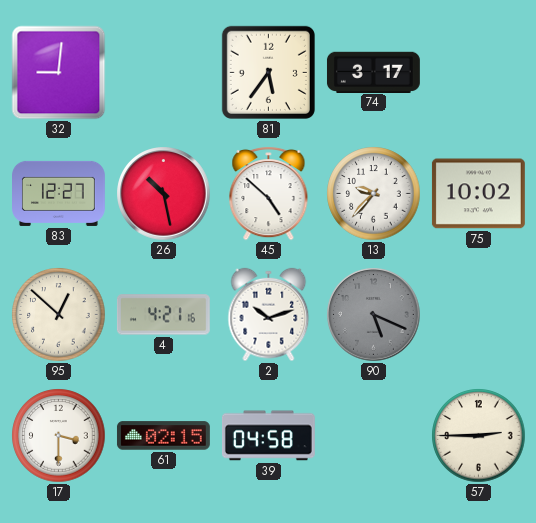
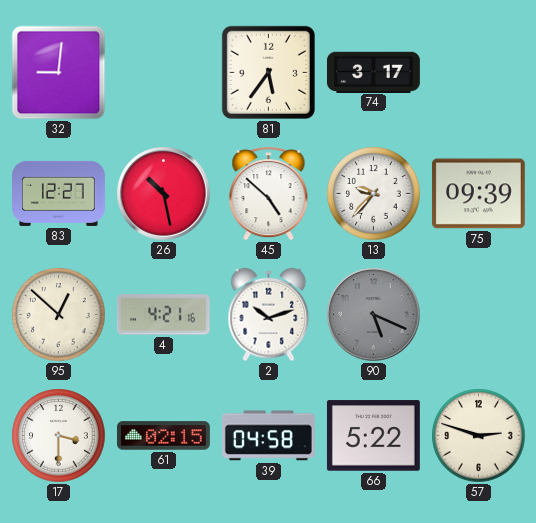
75: 10:02 -> 09:39 (478, 194)
66: none -> 5:22 (373, 436)
57: 2:45 -> 2:48 (479, 436)
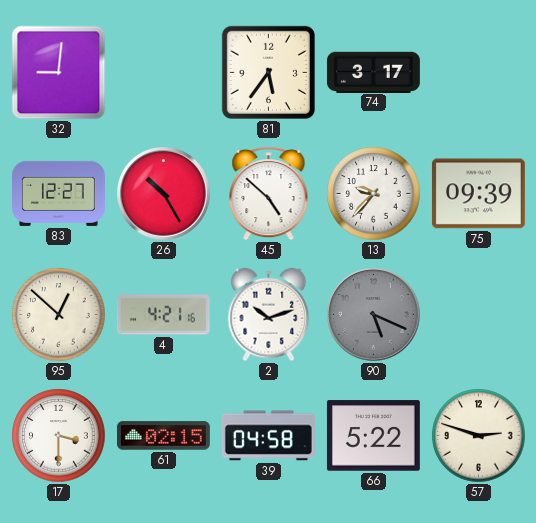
26: 10:28 -> 10:25 (164, 194)
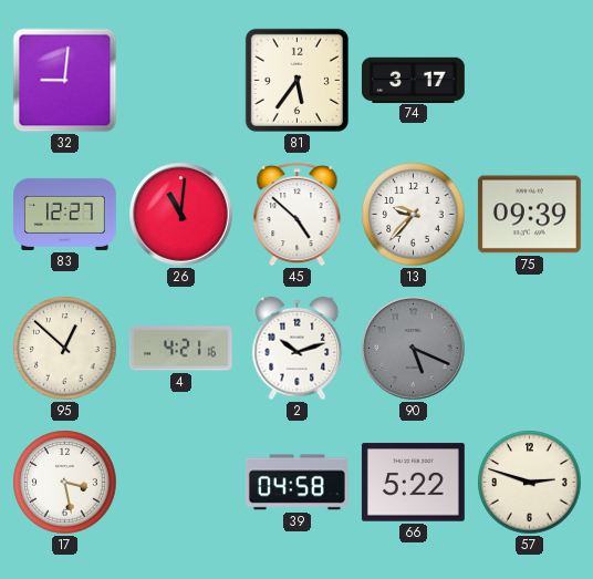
26: 10:25 -> 11:01 (181, 215)
17: 3:30 -> 3:28 (65, 483)
61: 02:15 -> none (163, 436)
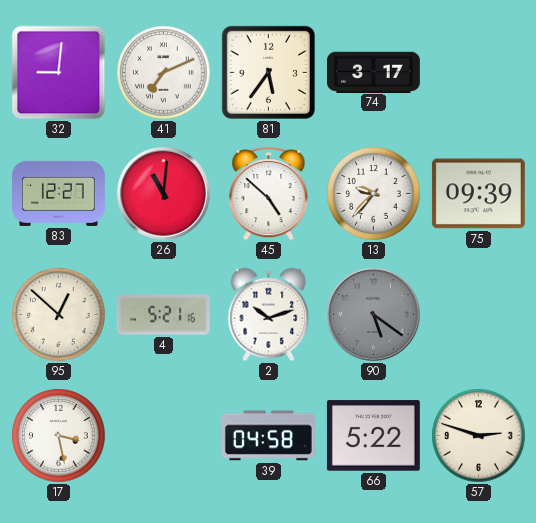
41: none -> 7:11 (164, 73)
4: 4:21 -> 5:21 (163, 315)
90: 5:19 -> 5:21 (374, 315)
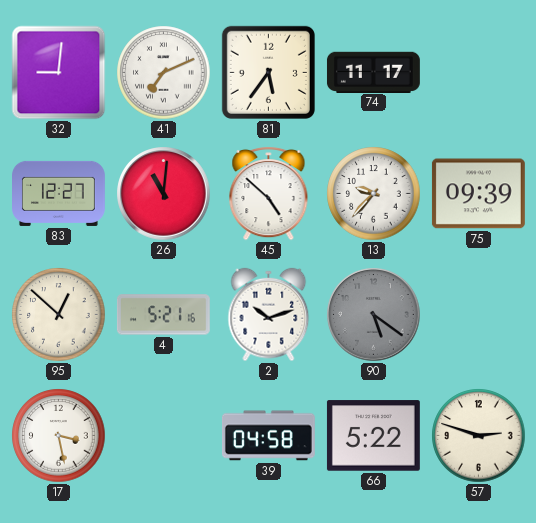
74: 3:17 -> 11:17 (373, 72)
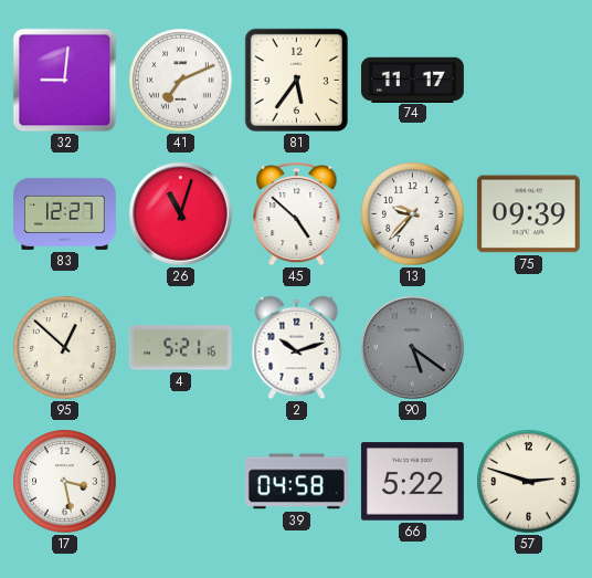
26: 11:01 -> 11:03 (181, 214)
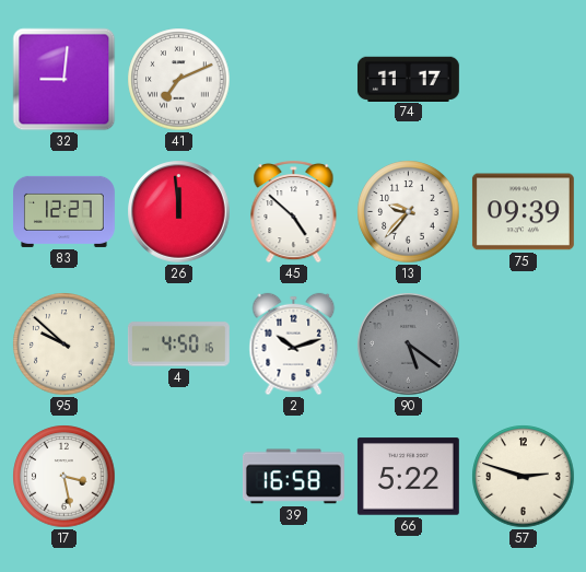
81: 5:36 -> none (296, 80)
26: 11:03 -> 11:59 (179, 212)
95: 12:52 -> 9:52 (65, 345)
4: 5:21 -> 4:50 (178, 345)
39: 04:58 -> 16:58 (293, 477)
